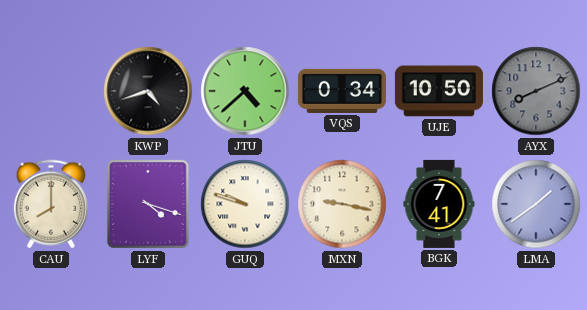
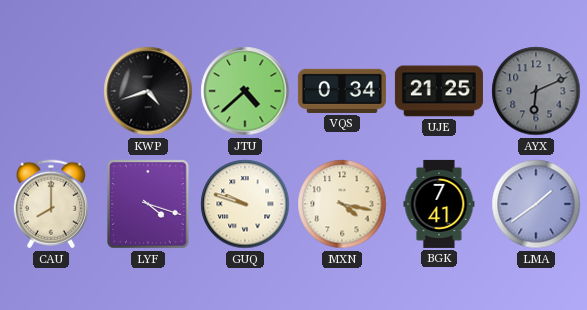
UJE: 10:50 -> 21:25 (439, 91)
AYX: 8:11 -> 6:11 (536, 91)
MXN: 9:17 -> 4:17 (342, 204)
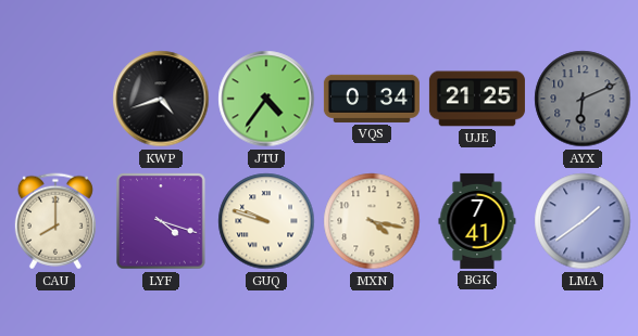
JTU: 4:38 -> 4:36 (266, 99)
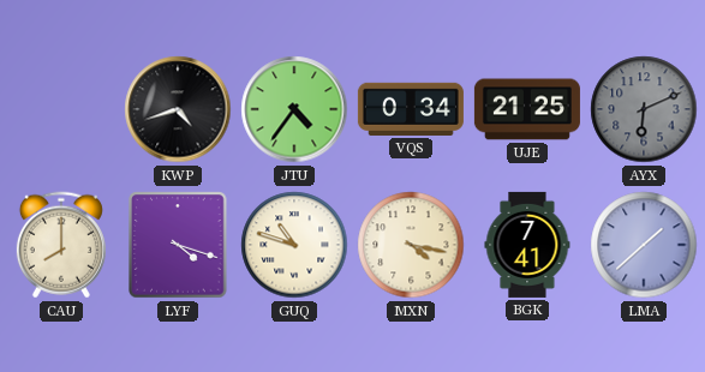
GUQ: 9:48 -> 10:48 (294, 245)
LMA: 1:39 -> 1:38 (644, 245)
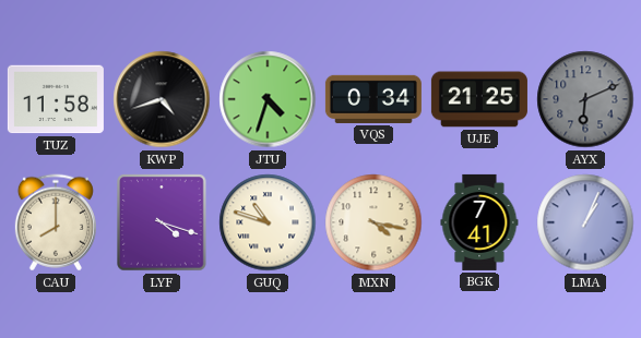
TUZ: none -> 11:58 (56, 99)
JTU: 4:36 -> 4:33 (268, 99)
LMA: 1:38 -> 1:04 (585, 222)
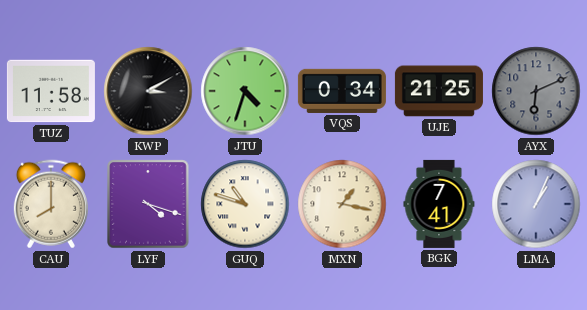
KWP: 4:42 -> 3:10 (148, 91)
MXN: 4:17 -> 1:17 (342, 204)
